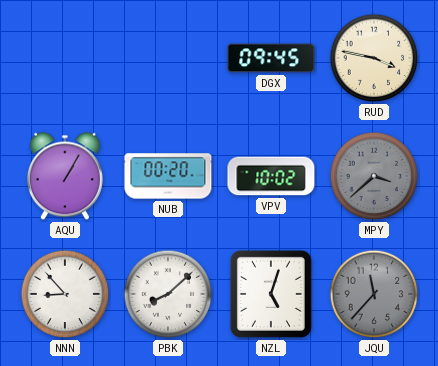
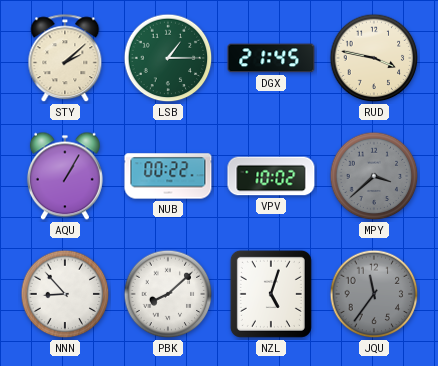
STY: none -> 2:08 (65, 59)
LSB: none -> 1:15 (168, 58)
DGX: 09:45 -> 21:45 (271, 58)
NUB: 00:20 -> 00:22 (168, 176)
JQU: 11:37 -> 11:36 (374, 294)
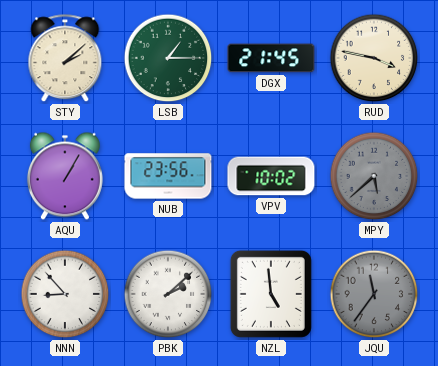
NUB: 00:22 -> 23:56 (168, 176)
MPY: 3:38 -> 5:38 (374, 176)
PBK: 8:08 -> 2:08 (168, 294)
NZL: 5:03 -> 4:59 (271, 294)
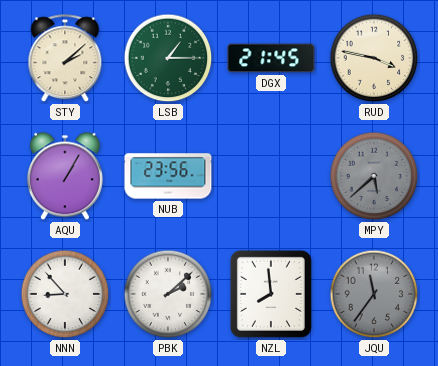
VPV: 10:02 -> none (271, 176)
NZL: 4:59 -> 7:59 (271, 294)
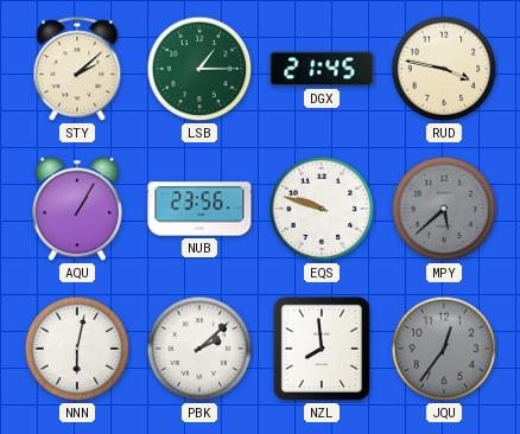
EQS: none -> 9:48 (322, 209)
NNN: 8:53 -> 6:02 (77, 349)
JQU: 11:36 -> 12:36 (444, 349)
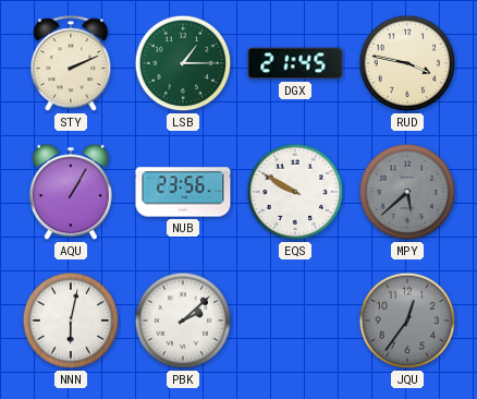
STY: 2:08 -> 2:11 (71, 64)
EQS: 9:48 -> 9:50 (295, 192)
NZL: 7:59 -> none (322, 349)
